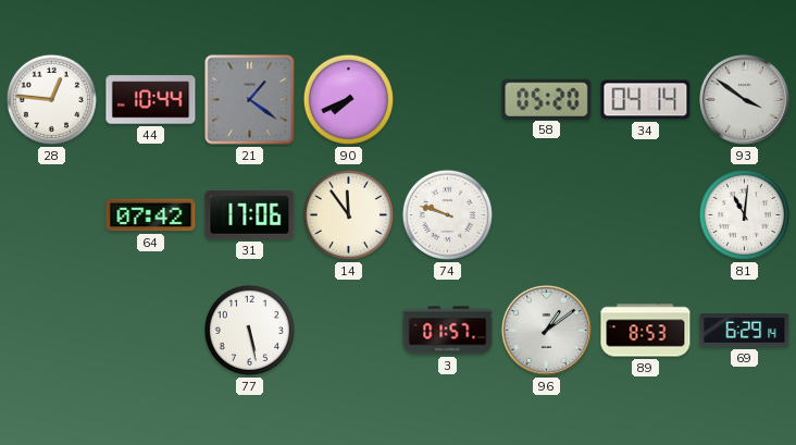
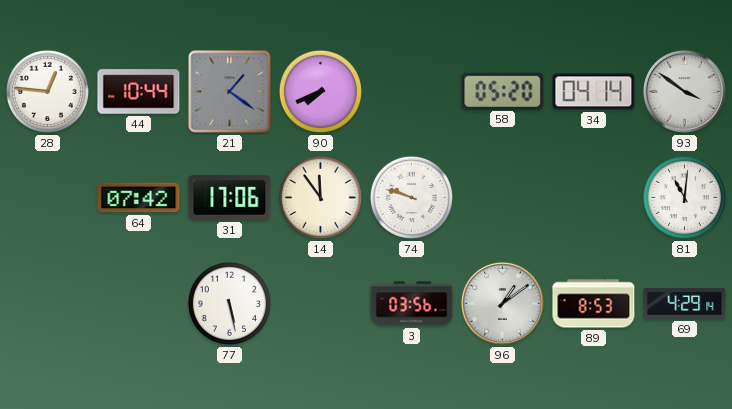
3: 01:57 -> 03:56 (412, 304)
69: 6:29 -> 4:29 (685, 304)
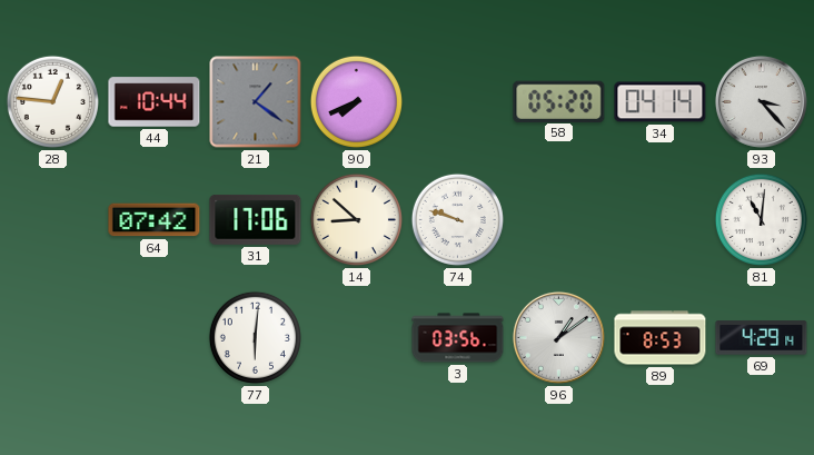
93: 3:51 -> 3:23 (761, 101)
14: 11:54 -> 8:52 (356, 219)
77: 5:28 -> 6:01 (255, 337)
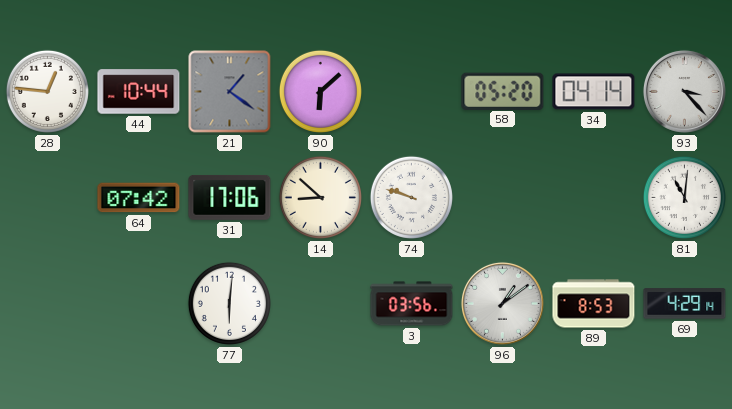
90: 7:41 -> 6:08 (320, 91)
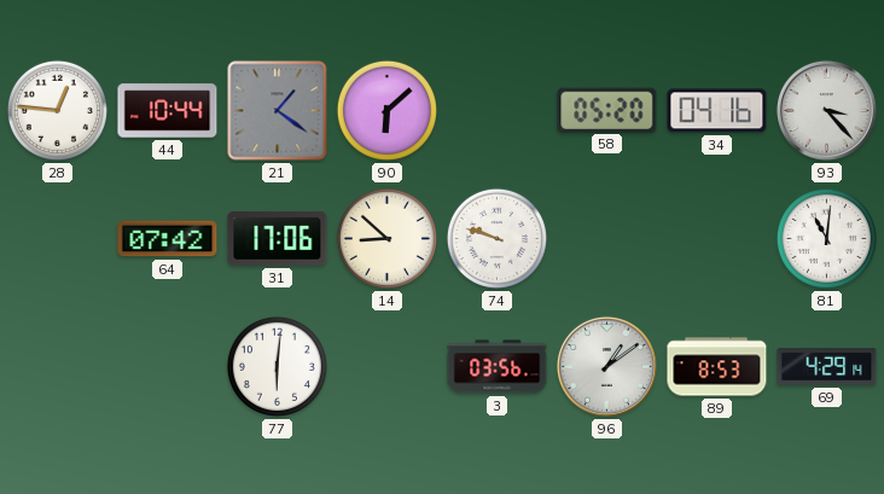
34: 04:14 -> 04:16 (717, 111)
